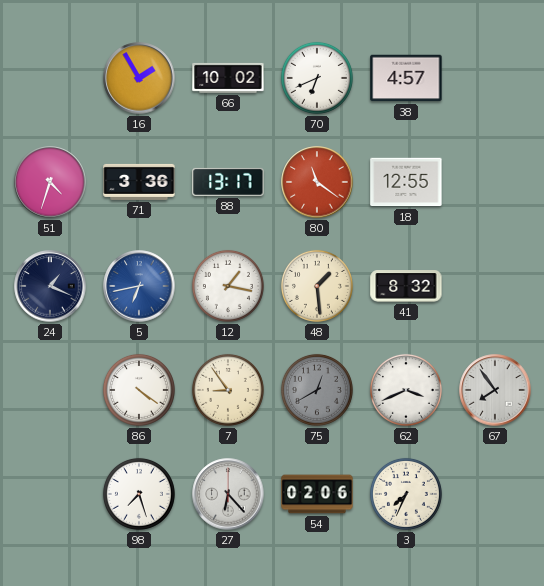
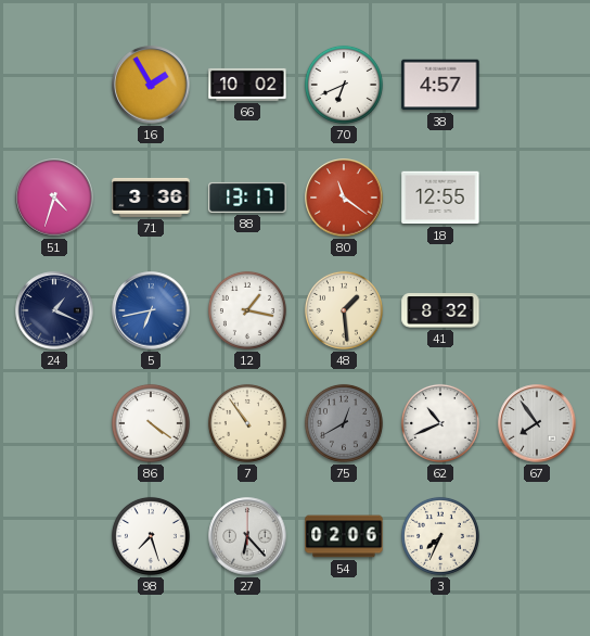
7: 8:54 -> 10:54 (247, 423)
62: 3:41 -> 10:41 (440, 423)
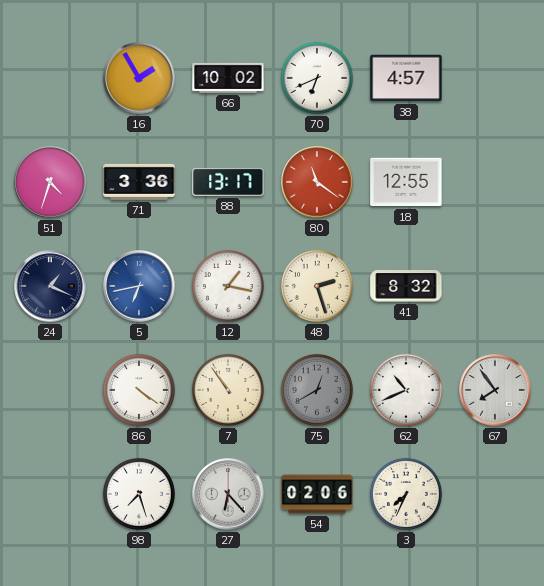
48: 1:29 -> 2:27 (317, 286)
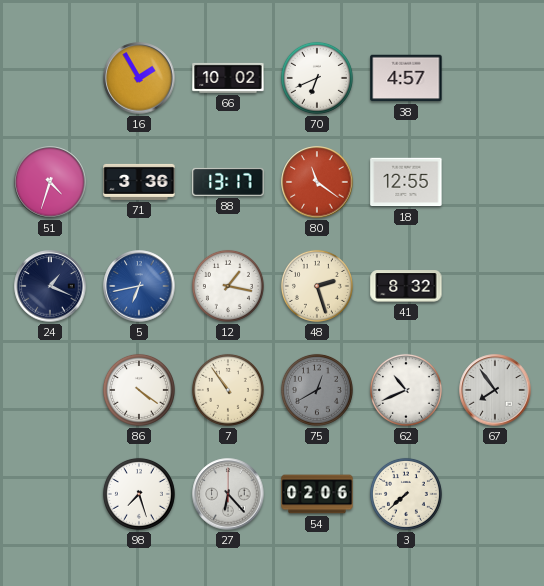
3: 7:34 -> 7:38 (406, 494)
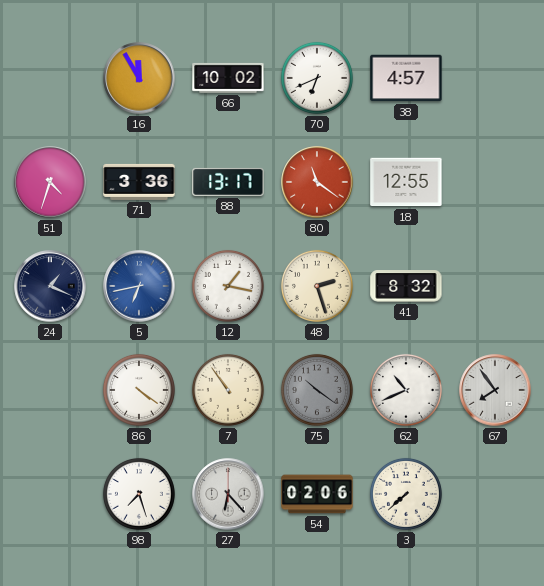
16: 1:55 -> 11:55 (139, 78)
75: 12:40 -> 10:21 (317, 390)
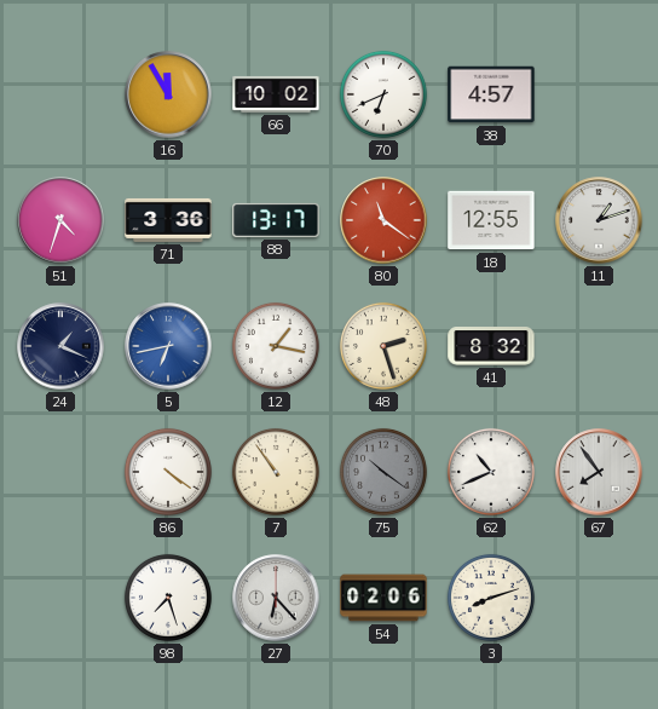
11: none -> 1:12 (599, 220)
3: 7:38 -> 8:12 (491, 598)
